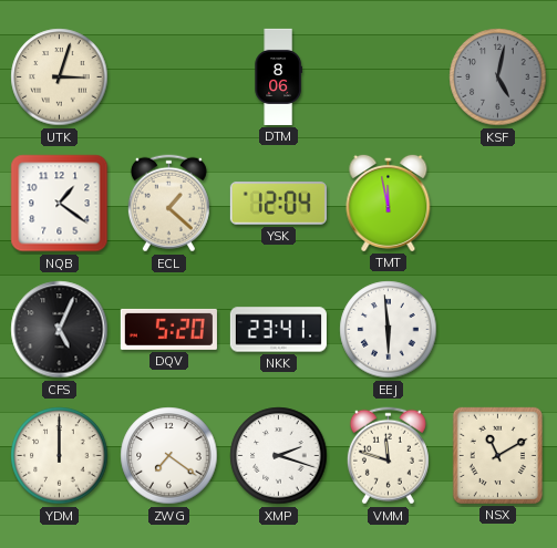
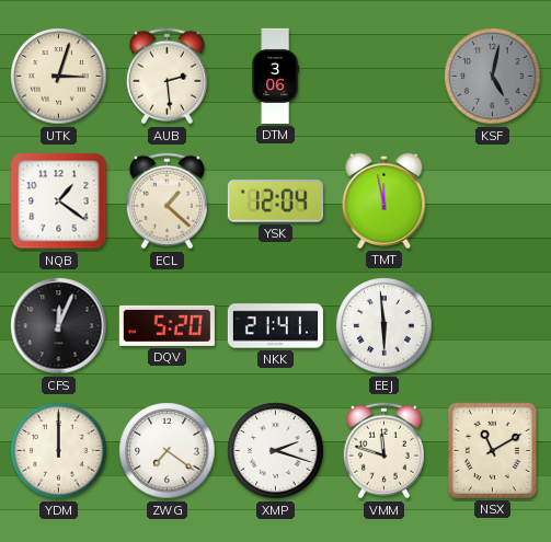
AUB: none -> 2:29 (167, 77)
DTM: 8:06 -> 3:06 (275, 76)
CFS: 5:04 -> 12:04 (59, 326)
NKK: 23:41 -> 21:41 (275, 326)
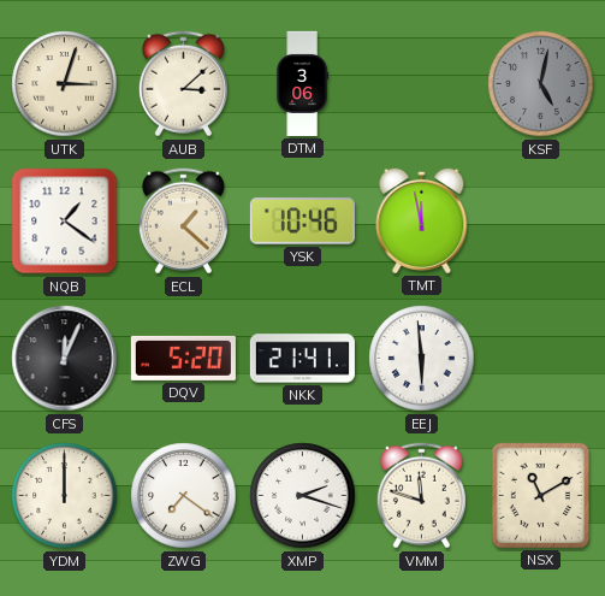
AUB: 2:29 -> 3:08 (183, 84)
YSK: 12:04 -> 10:46 (302, 222)
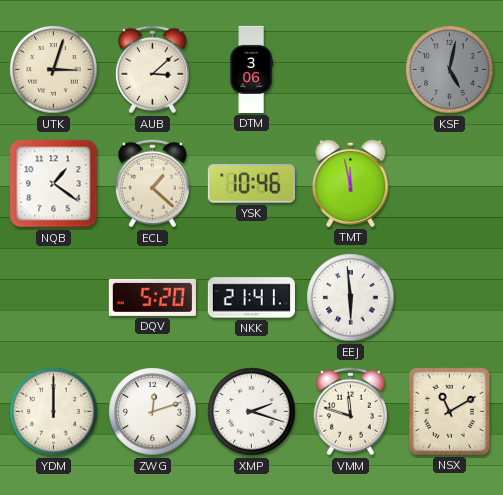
CFS: 12:04 -> none (65, 359)
ZWG: 7:21 -> 12:12 (153, 412)
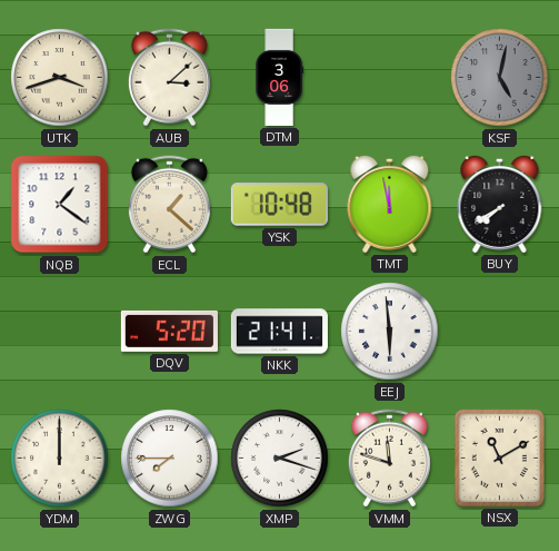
UTK: 3:03 -> 3:42 (60, 78)
YSK: 10:46 -> 10:48 (279, 205)
BUY: none -> 7:40 (500, 204)
ZWG: 12:12 -> 7:45 (170, 459)
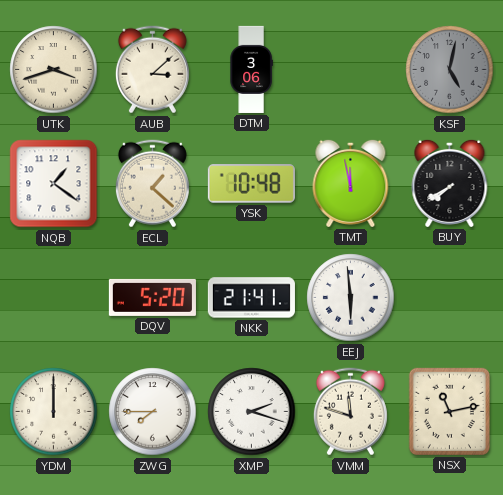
NSX: 11:10 -> 11:13 (449, 411)
